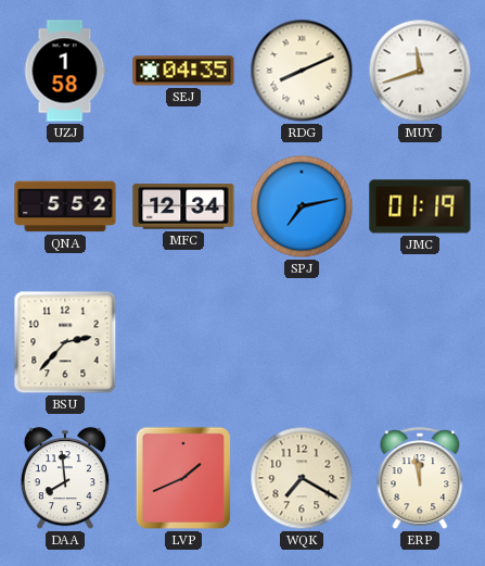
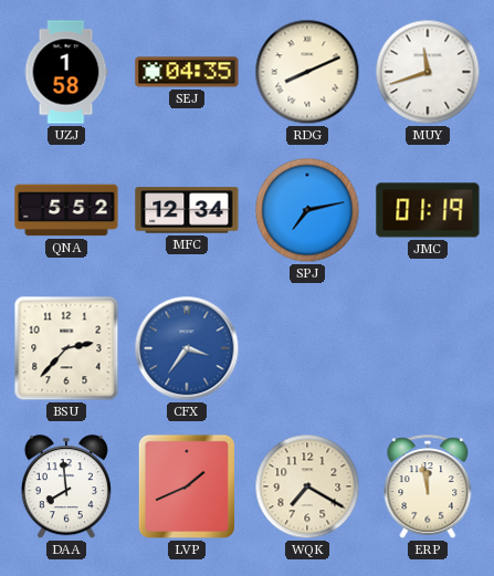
CFX: none -> 3:36 (187, 348)
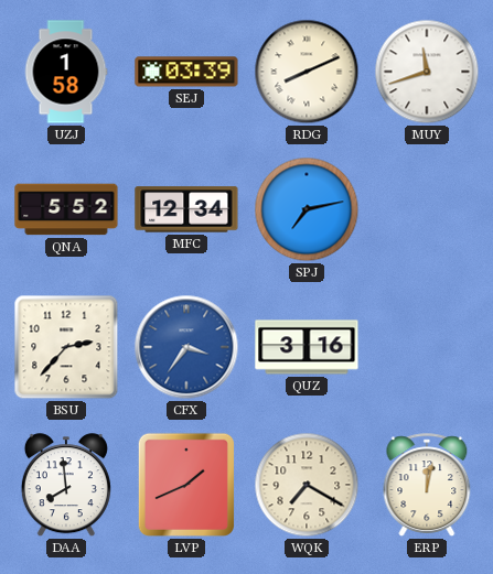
SEJ: 04:35 -> 03:39 (186, 72)
JMC: 01:19 -> none (428, 210)
QUZ: none -> 3:16 (307, 347)
ERP: 11:58 -> 12:02 (427, 485)
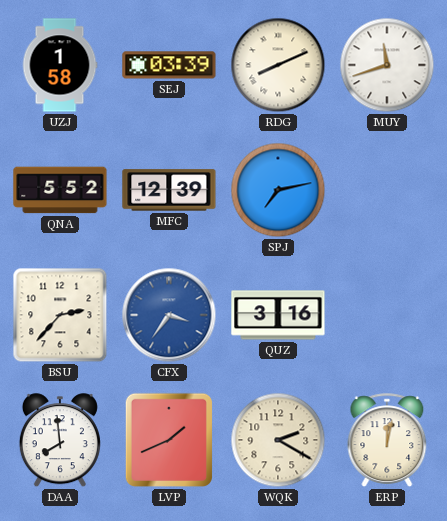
MFC: 12:34 -> 12:39 (169, 190)
WQK: 7:20 -> 2:20 (278, 440)
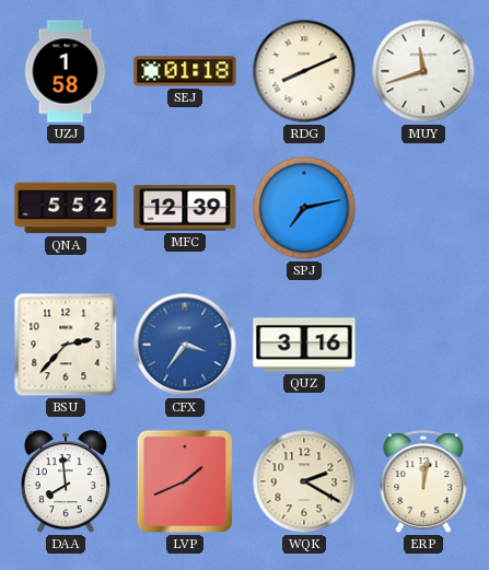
SEJ: 03:39 -> 01:18 (185, 71)
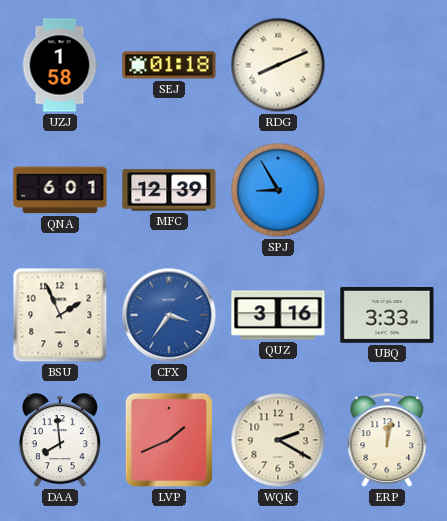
MUY: 11:42 -> none (423, 71)
QNA: 5:52 -> 6:01 (60, 190)
SPJ: 7:13 -> 8:55 (278, 190)
BSU: 2:37 -> 1:56 (60, 315)
UBQ: none -> 3:33 (387, 316)
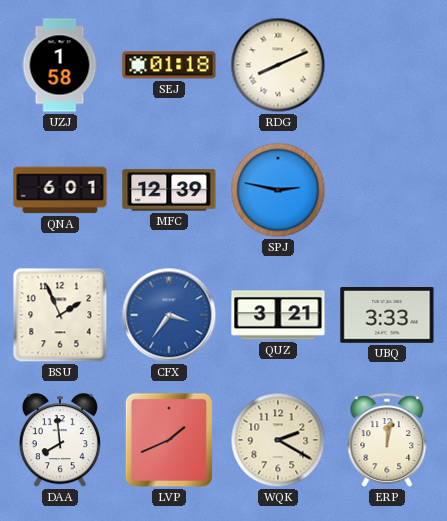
SPJ: 8:55 -> 2:47 (278, 190)
QUZ: 3:16 -> 3:21 (278, 315)
